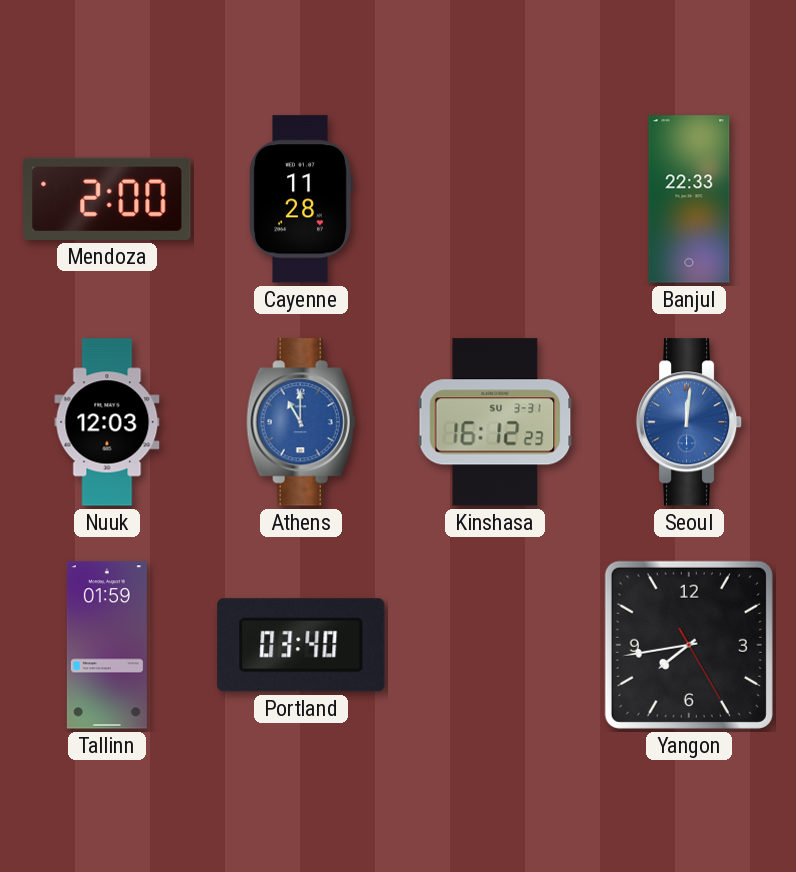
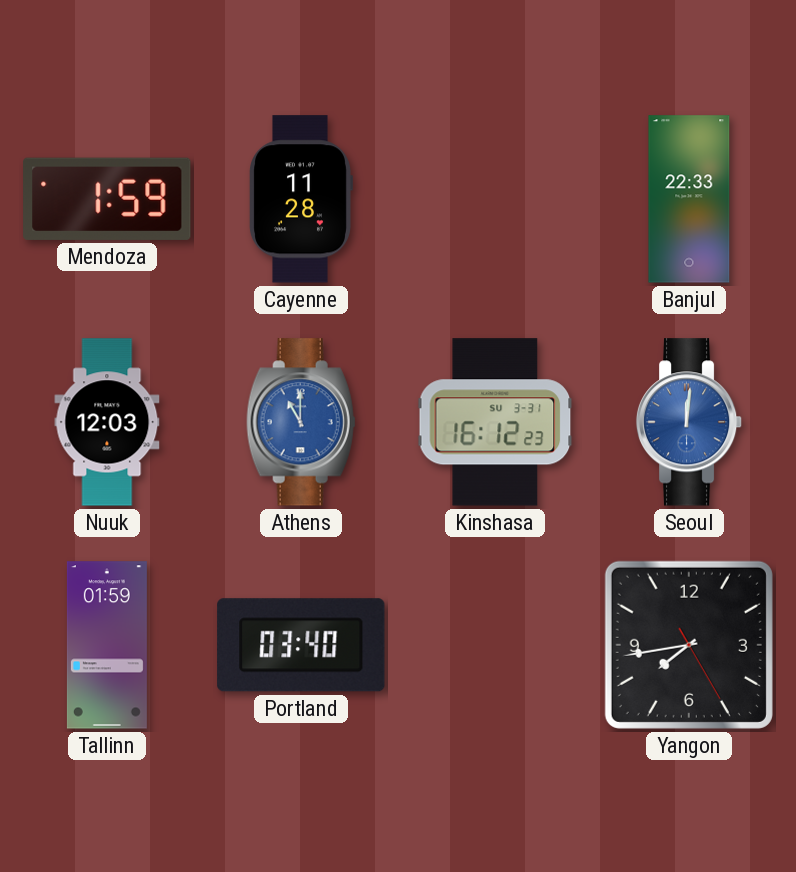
Mendoza: 2:00 -> 1:59 (107, 199)
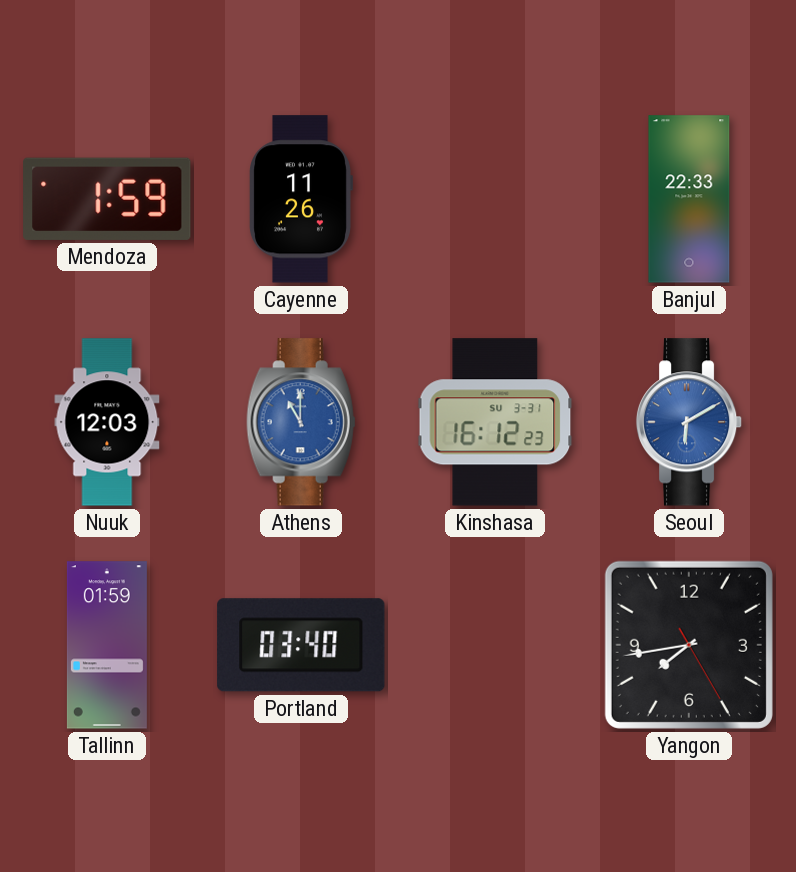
Cayenne: 11:28 -> 11:26 (301, 199)
Seoul: 12:01 -> 6:10 (689, 422)
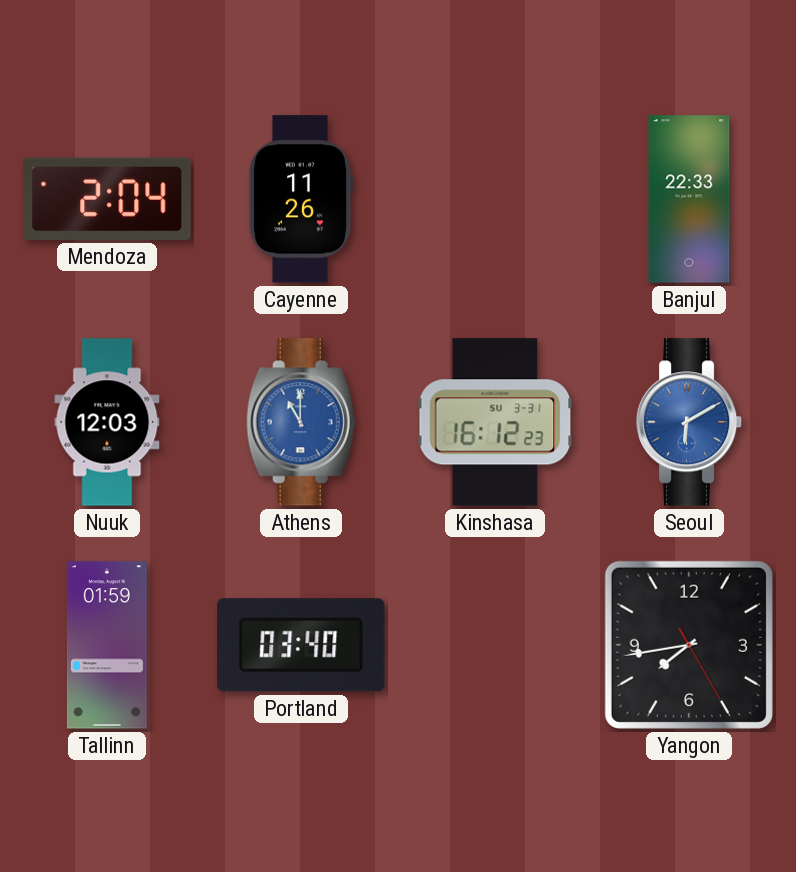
Mendoza: 1:59 -> 2:04 (107, 199)
